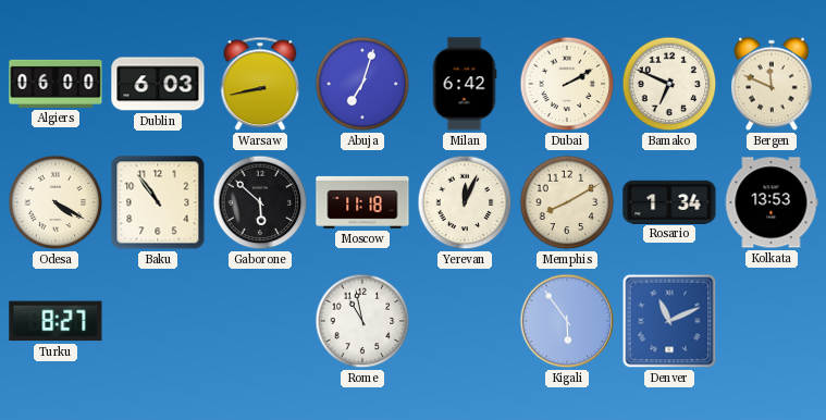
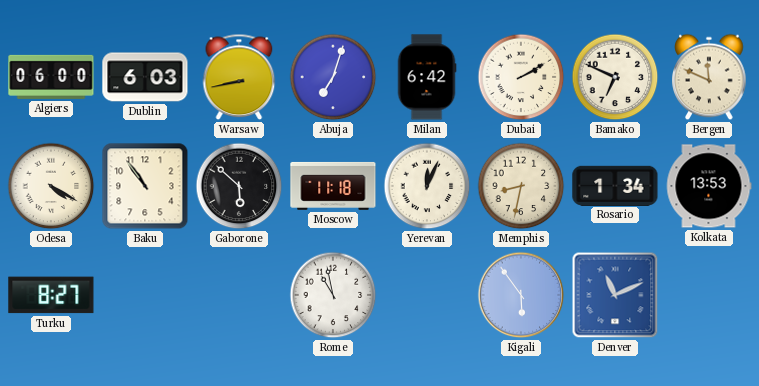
Memphis: 8:10 -> 8:32 (521, 186)
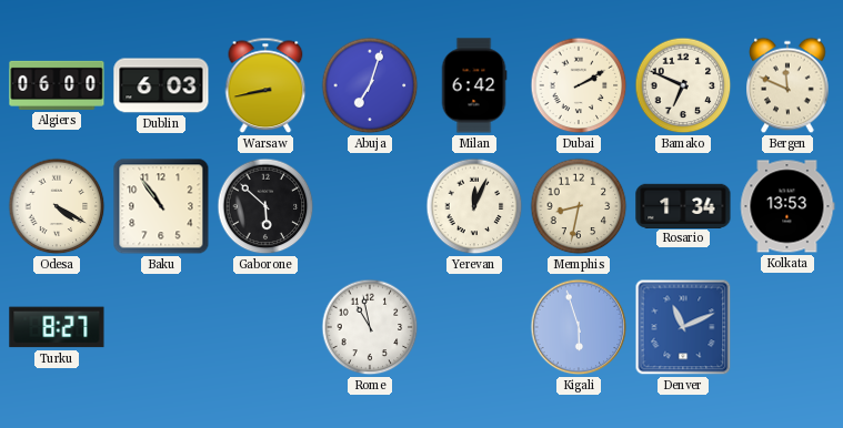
Moscow: 11:18 -> none (333, 186)
Kigali: 5:54 -> 5:57 (579, 327)
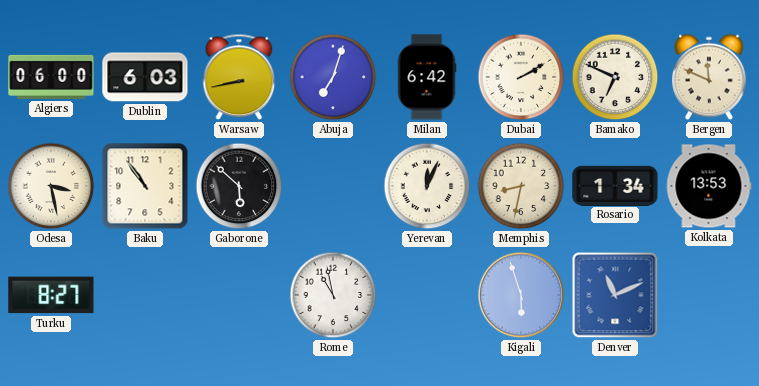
Odesa: 4:20 -> 3:28 (51, 186)
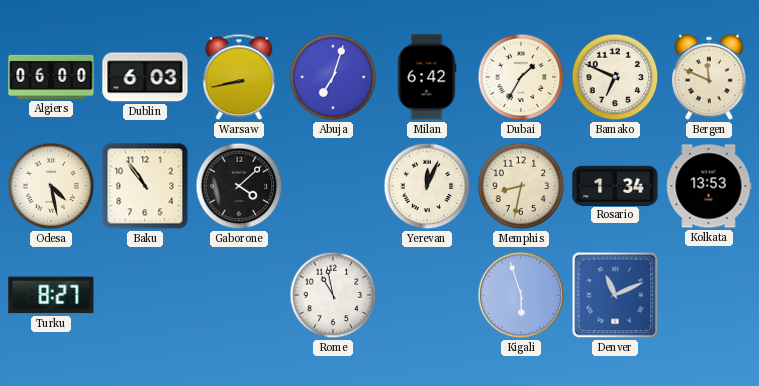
Dubai: 2:10 -> 1:35 (521, 77)
Odesa: 3:28 -> 4:28 (51, 186)
Gaborone: 5:52 -> 4:08 (239, 186)
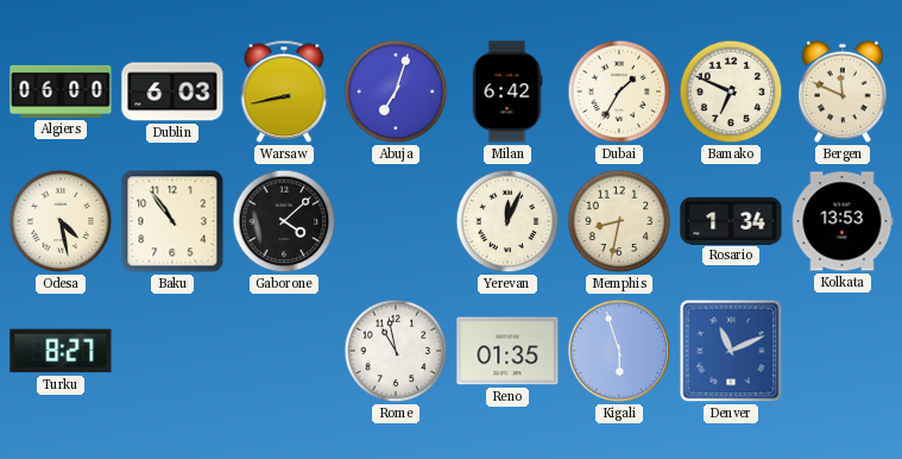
Reno: none -> 01:35 (507, 351)
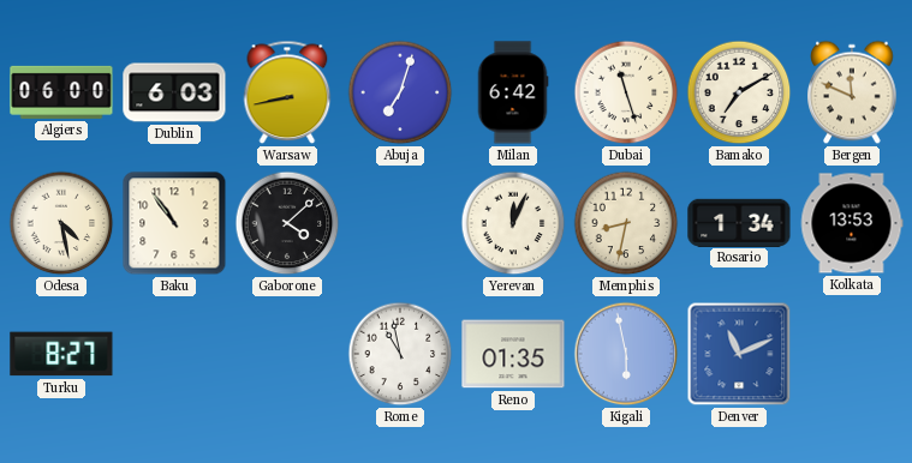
Dubai: 1:35 -> 11:27 (626, 92)
Bamako: 6:49 -> 7:10 (739, 92)
Kigali: 5:57 -> 5:58 (626, 354)
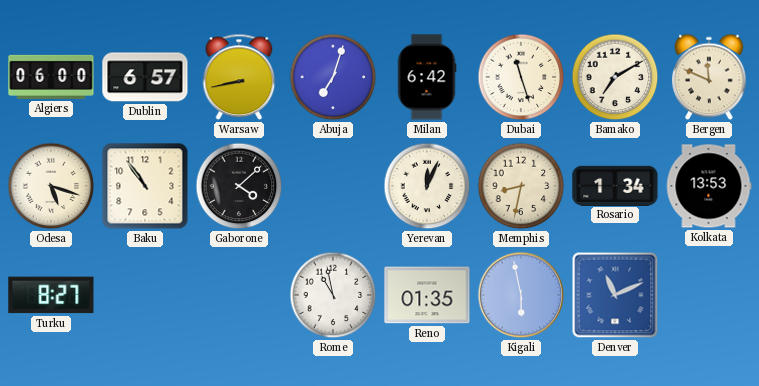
Dublin: 6:03 -> 6:57 (145, 77)
Odesa: 4:28 -> 5:18 (51, 186)
